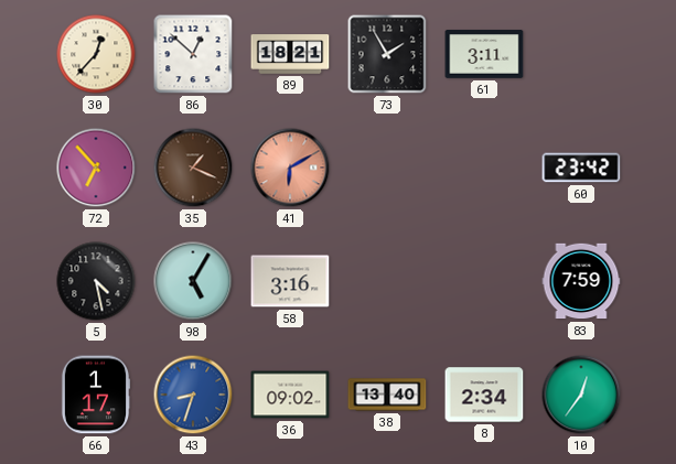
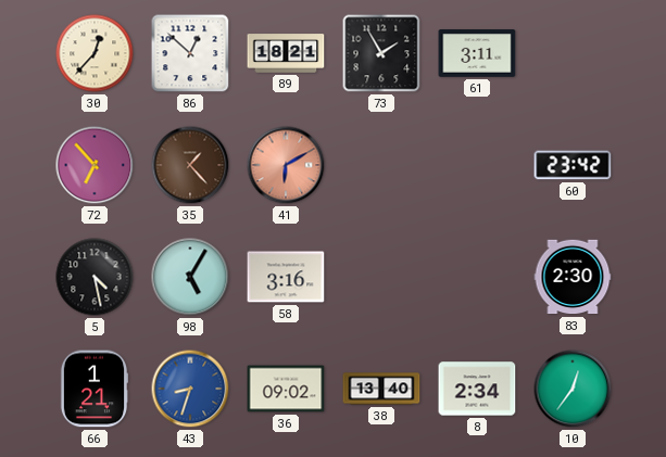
35: 1:19 -> 1:23 (190, 165)
83: 7:59 -> 2:30 (573, 277)
66: 1:17 -> 1:21 (95, 389)
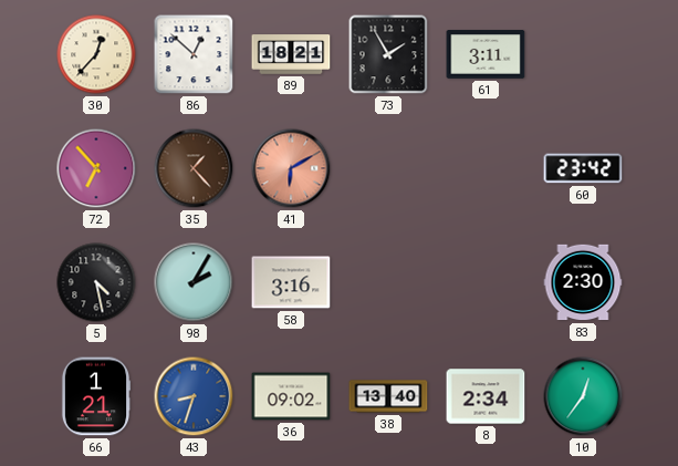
98: 5:05 -> 2:05 (194, 282)
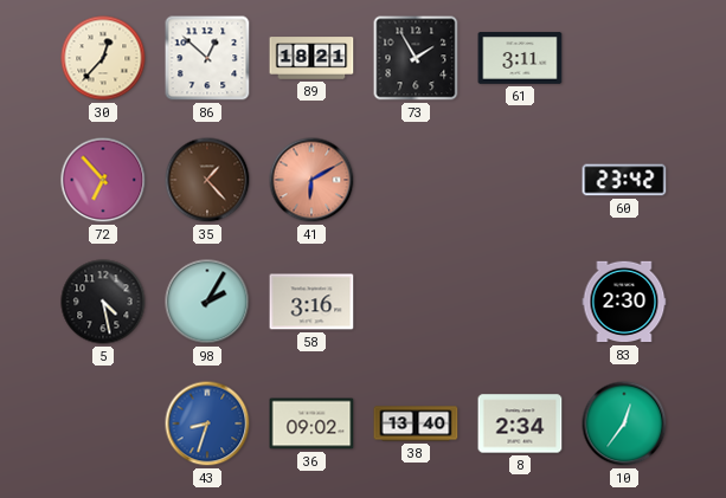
66: 1:21 -> none (96, 396)
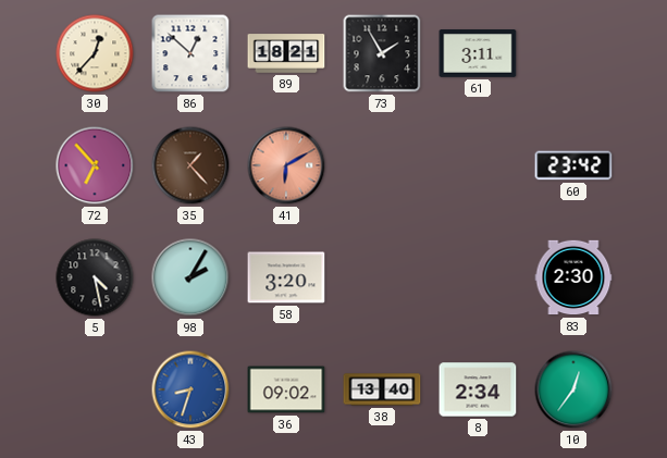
58: 3:16 -> 3:20 (286, 277)
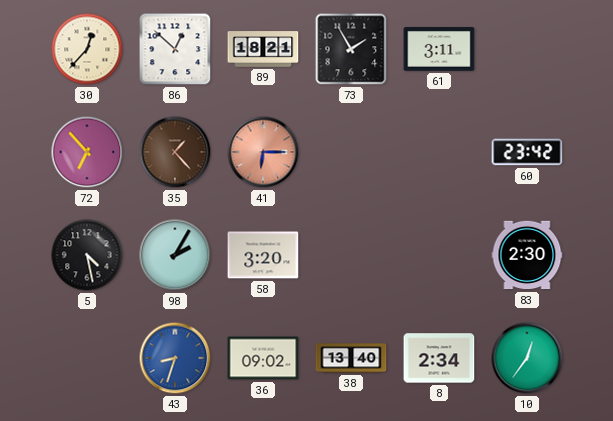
41: 6:10 -> 6:15 (263, 152)
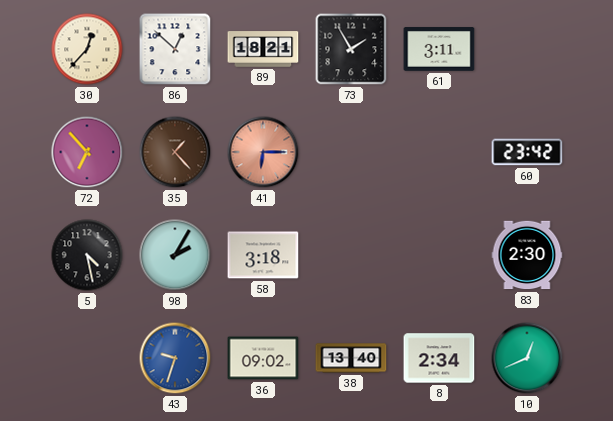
58: 3:20 -> 3:18 (263, 255)
43: 8:33 -> 9:33 (175, 358)
10: 12:36 -> 12:41 (527, 358)
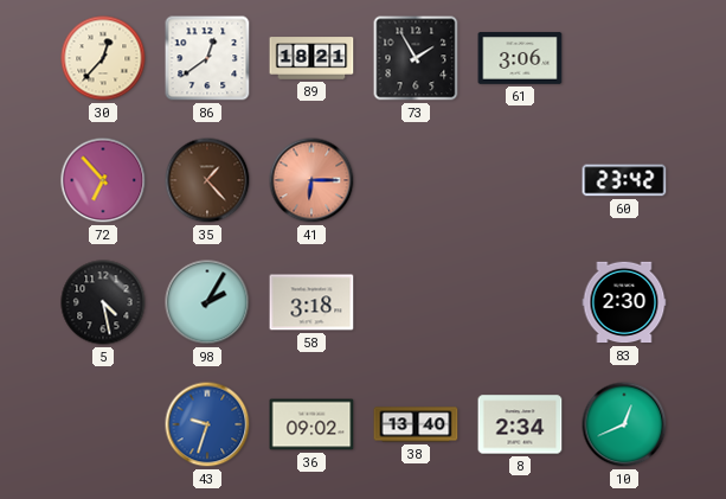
86: 12:52 -> 12:39 (207, 58)
61: 3:11 -> 3:06 (520, 58)
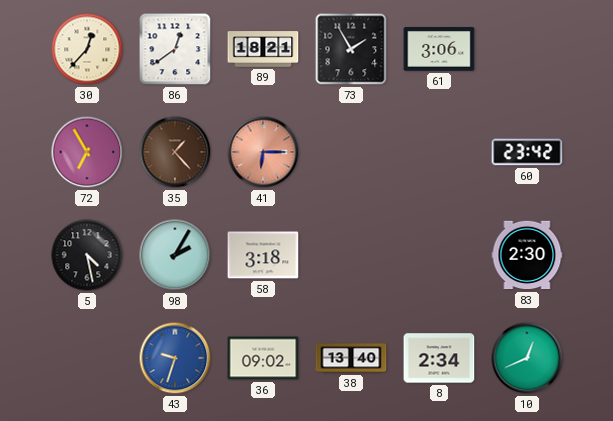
72: 6:53 -> 6:55 (87, 152)
